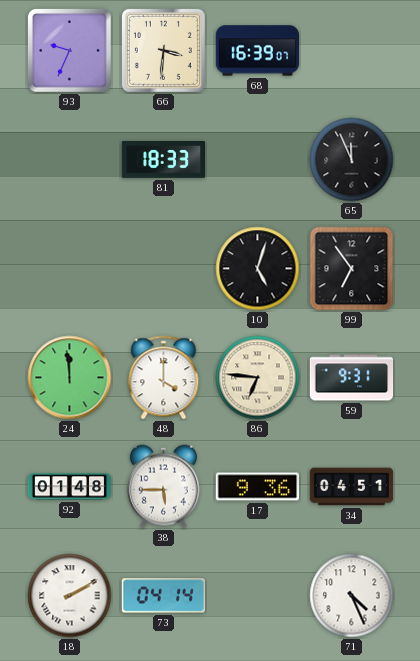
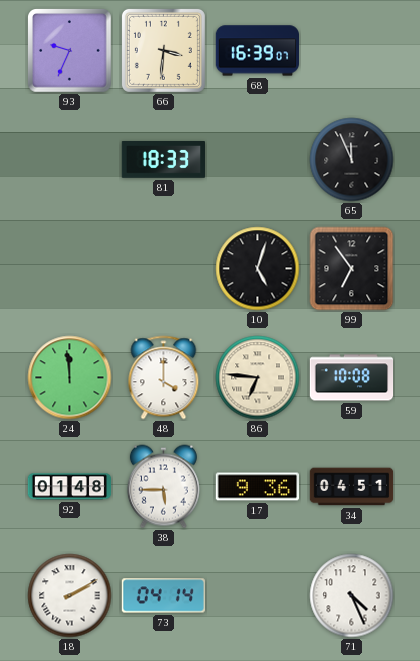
59: 9:31 -> 10:08 (352, 378)
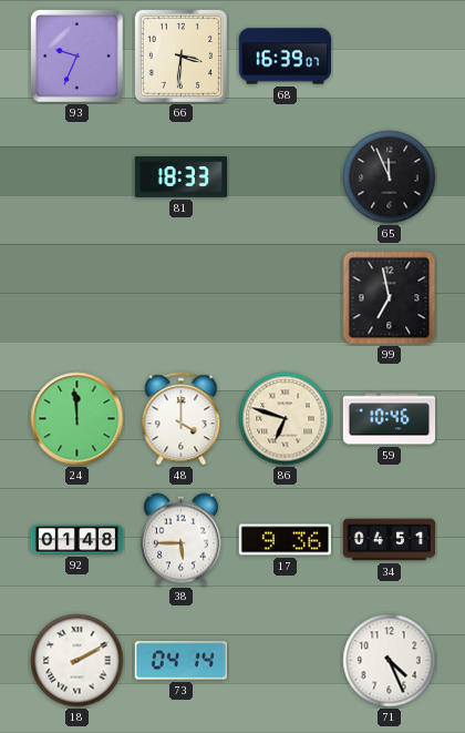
10: 5:03 -> none (258, 269)
99: 6:54 -> 6:58 (390, 298)
86: 6:46 -> 6:48 (286, 419)
59: 10:08 -> 10:46 (390, 419)
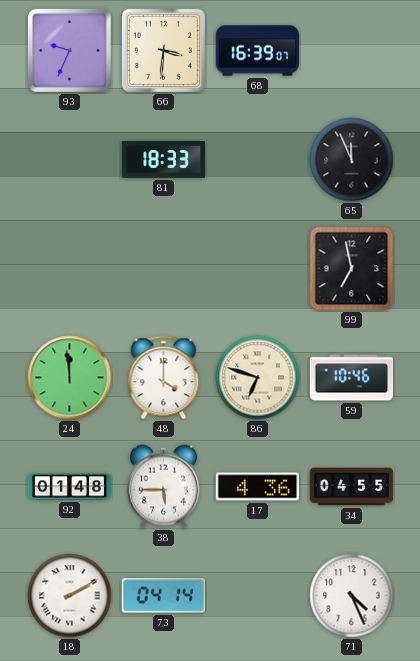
17: 9:36 -> 4:36 (257, 487)
34: 04:51 -> 04:55 (352, 487)
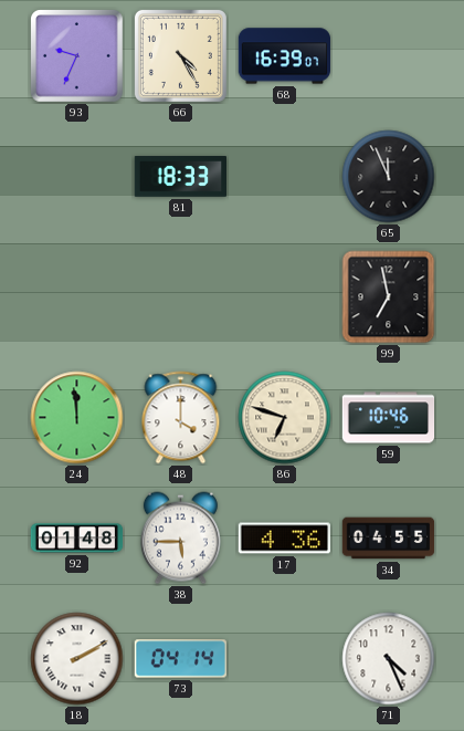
66: 3:31 -> 4:25 (180, 55)
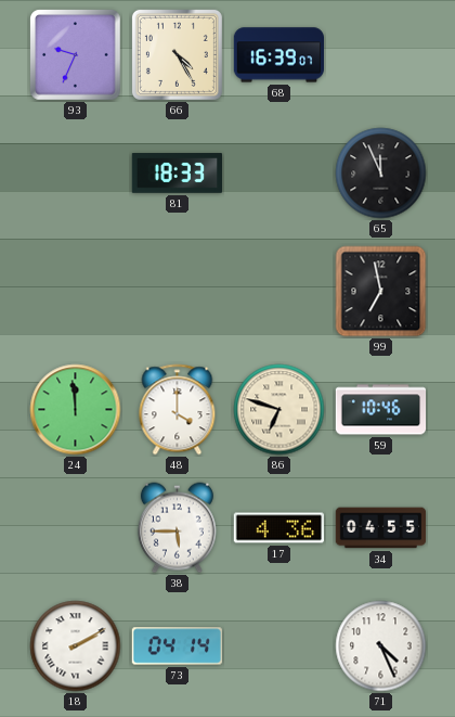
92: 01:48 -> none (77, 539)
